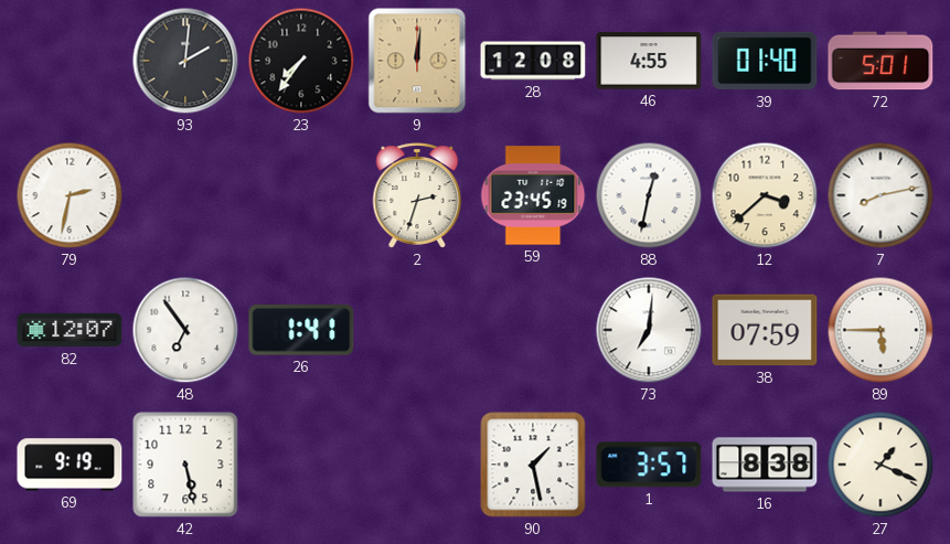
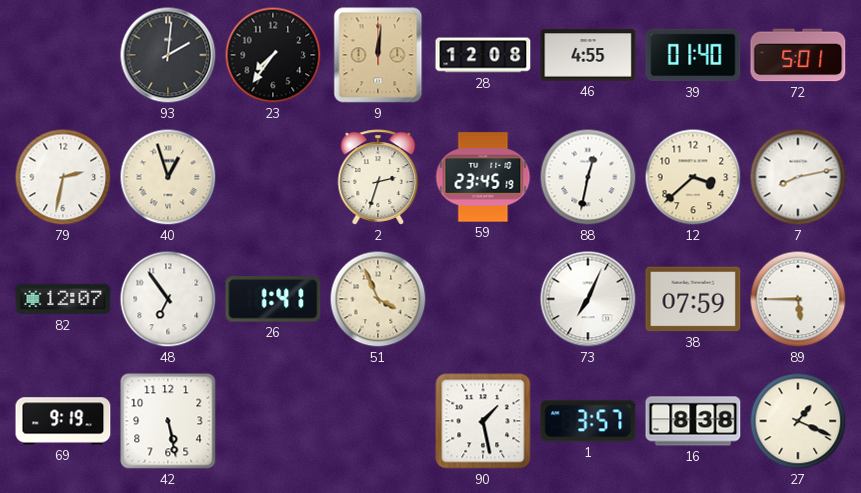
40: none -> 12:57 (168, 177)
51: none -> 3:56 (378, 299)
73: 7:01 -> 7:04 (588, 299)
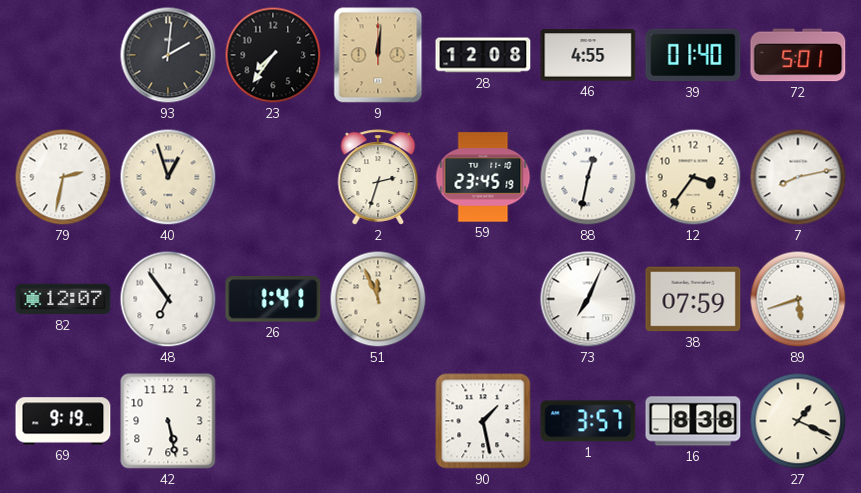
12: 3:38 -> 3:36 (693, 177)
51: 3:56 -> 11:56 (378, 299)
89: 5:45 -> 5:42 (798, 299)
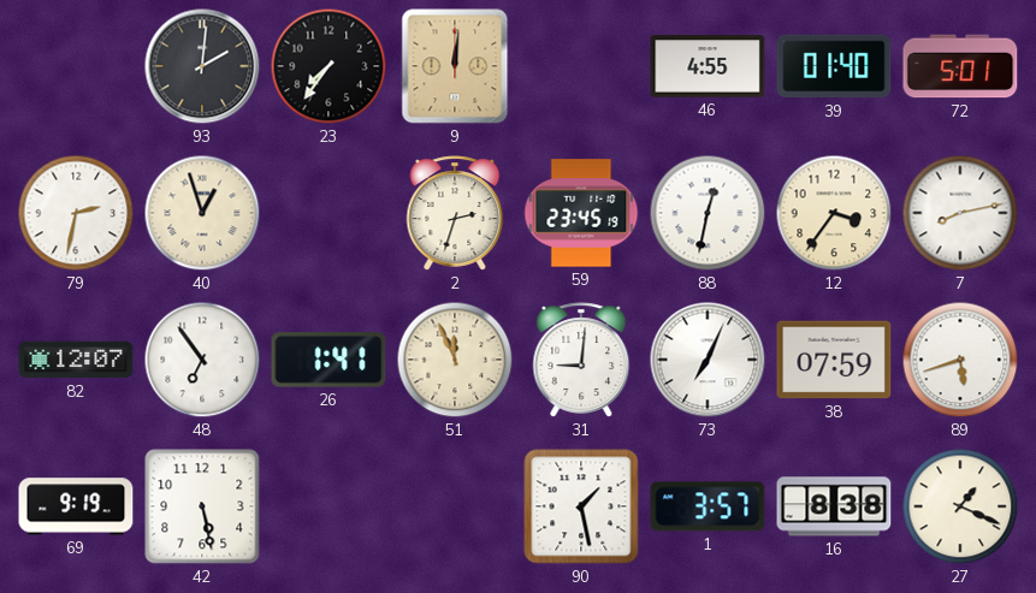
28: 12:08 -> none (483, 55)
31: none -> 9:01 (581, 360)
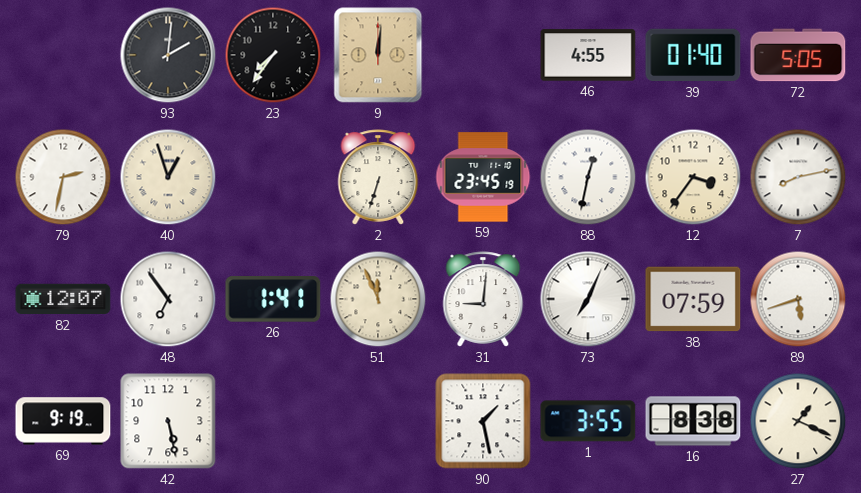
72: 5:01 -> 5:05 (798, 55)
2: 2:33 -> 6:33 (378, 177)
1: 3:57 -> 3:55 (588, 421)
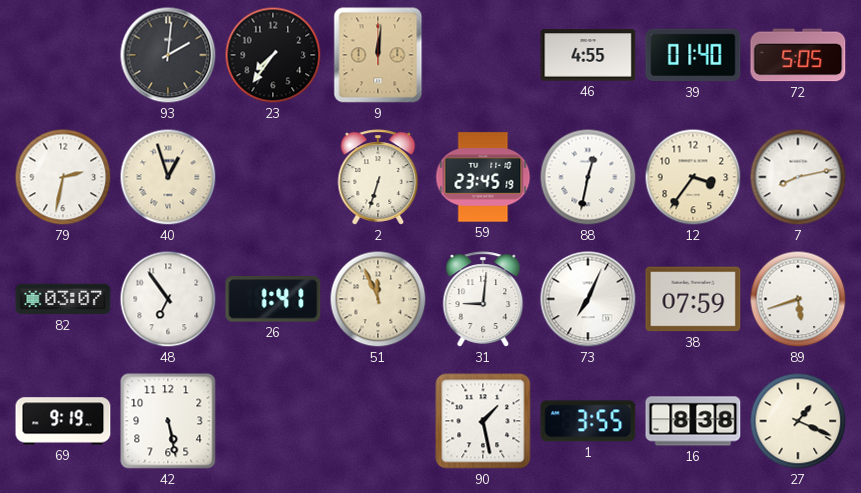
82: 12:07 -> 03:07 (63, 299)
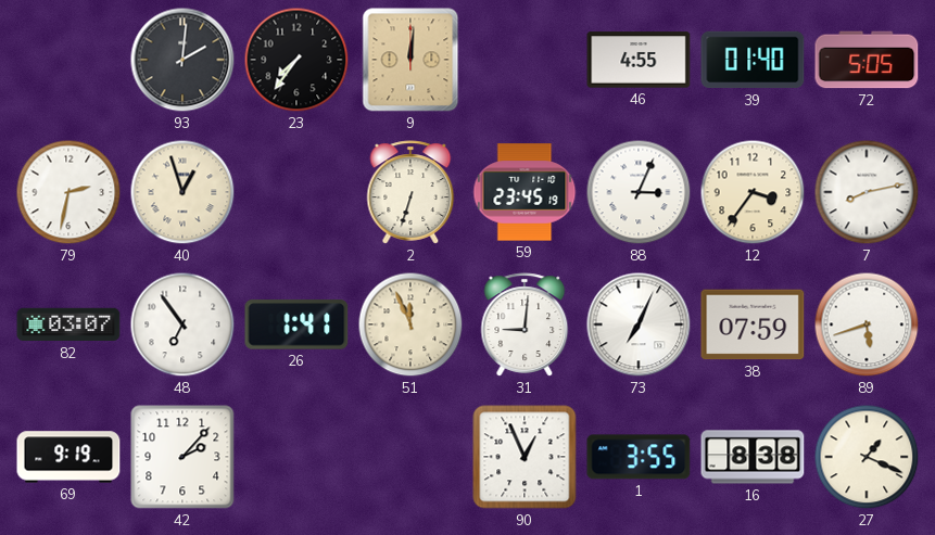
88: 12:32 -> 3:04 (639, 192)
42: 5:28 -> 2:07 (182, 457)
90: 1:28 -> 12:56 (525, 457)
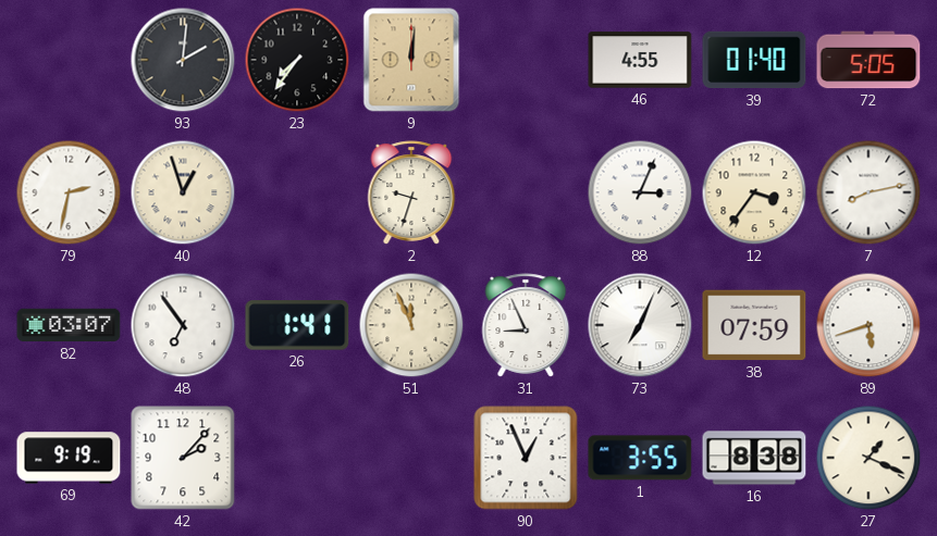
2: 6:33 -> 9:33 (411, 192)
59: 23:45 -> none (525, 192)
31: 9:01 -> 8:56 (526, 325)
